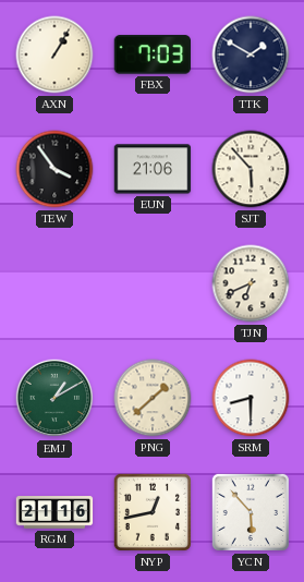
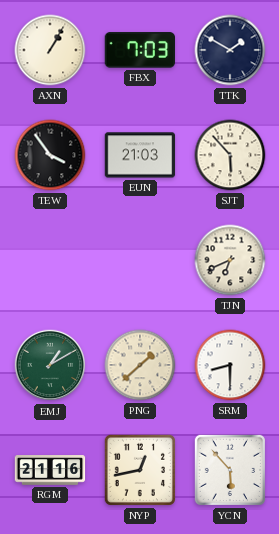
EUN: 21:06 -> 21:03 (140, 155)
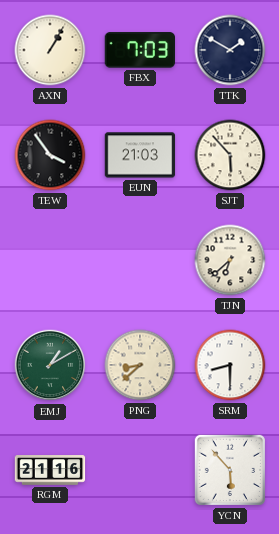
TJN: 6:41 -> 6:38 (230, 260)
PNG: 1:38 -> 8:38 (140, 365)
NYP: 12:43 -> none (140, 470)
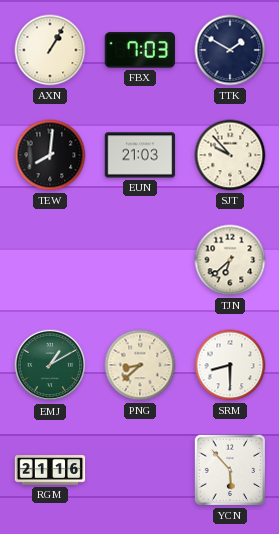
TEW: 3:54 -> 8:01 (50, 155)
SJT: 5:53 -> 9:53 (230, 155)
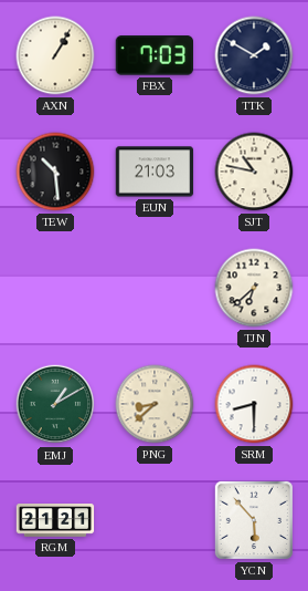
TEW: 8:01 -> 10:29 (55, 172)
SJT: 9:53 -> 10:47 (254, 172)
RGM: 21:16 -> 21:21 (55, 520)
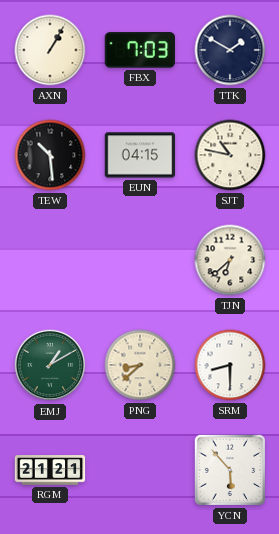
EUN: 21:03 -> 04:15 (140, 155)
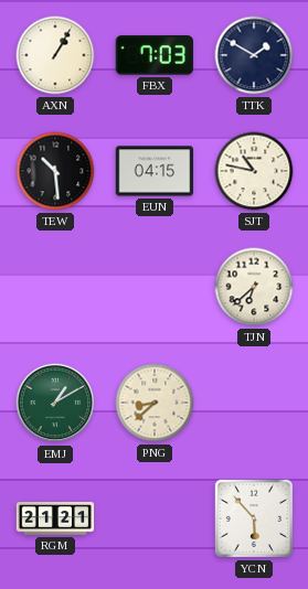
SRM: 8:30 -> none (230, 365)
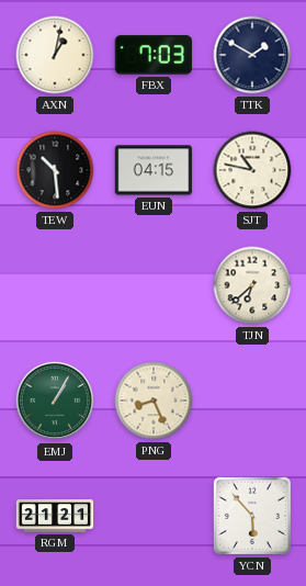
AXN: 1:05 -> 1:02 (55, 55)
EMJ: 1:10 -> 1:05 (55, 401)
PNG: 8:38 -> 8:26 (154, 401)
